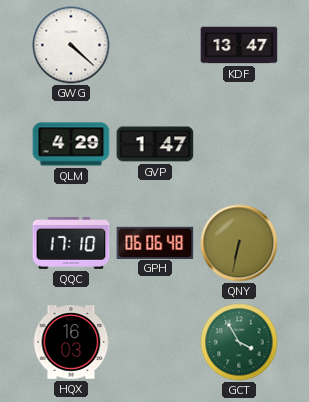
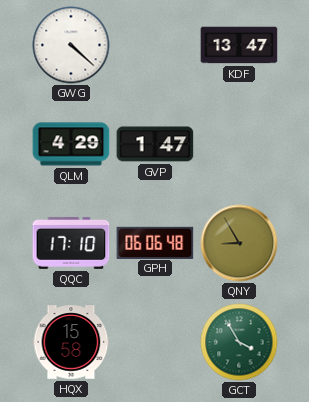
QNY: 6:32 -> 8:55 (239, 243)
HQX: 16:03 -> 15:58 (71, 342)
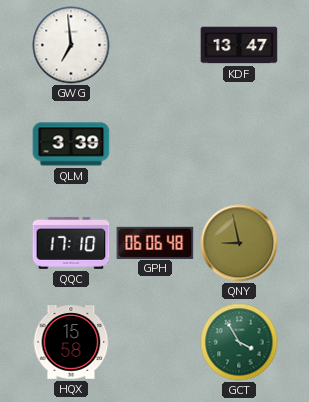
GWG: 4:22 -> 6:59 (71, 45)
QLM: 4:29 -> 3:39 (71, 144)
GVP: 1:47 -> none (155, 144)
QNY: 8:55 -> 8:58 (239, 243)
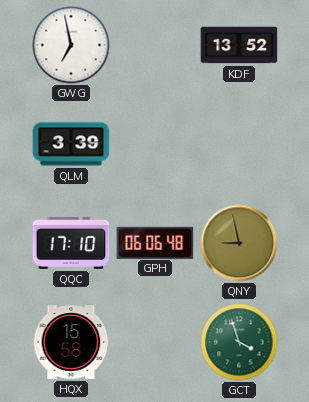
GWG: 6:59 -> 6:58 (71, 45)
KDF: 13:47 -> 13:52 (239, 45)
GCT: 3:55 -> 3:57 (239, 342)
